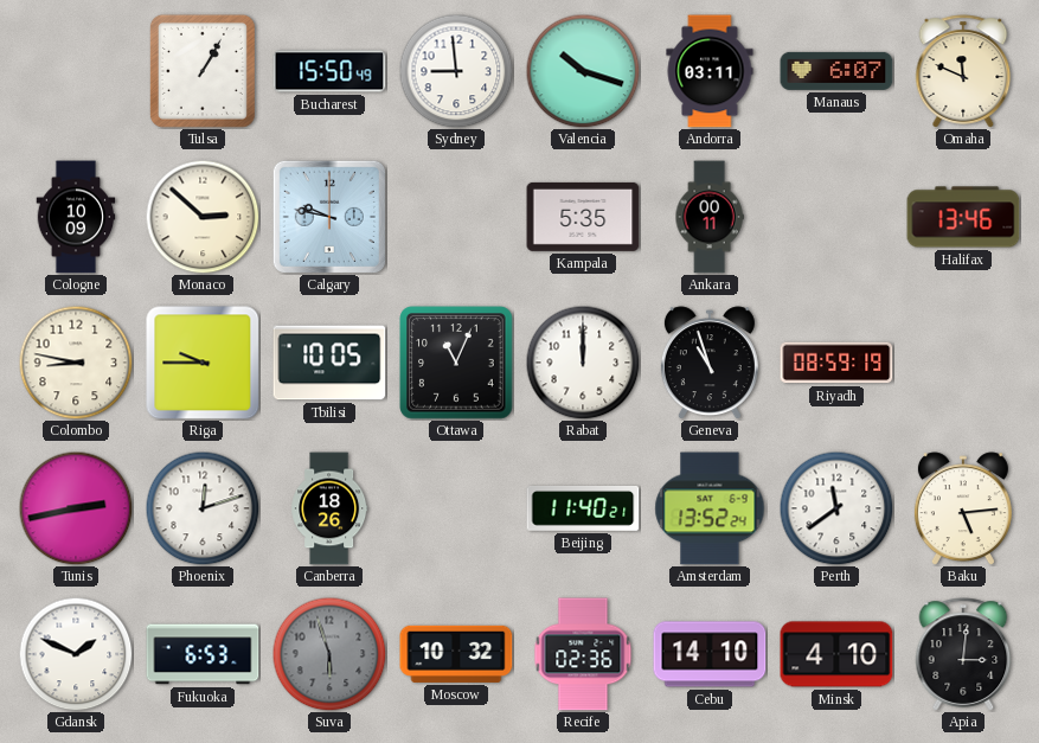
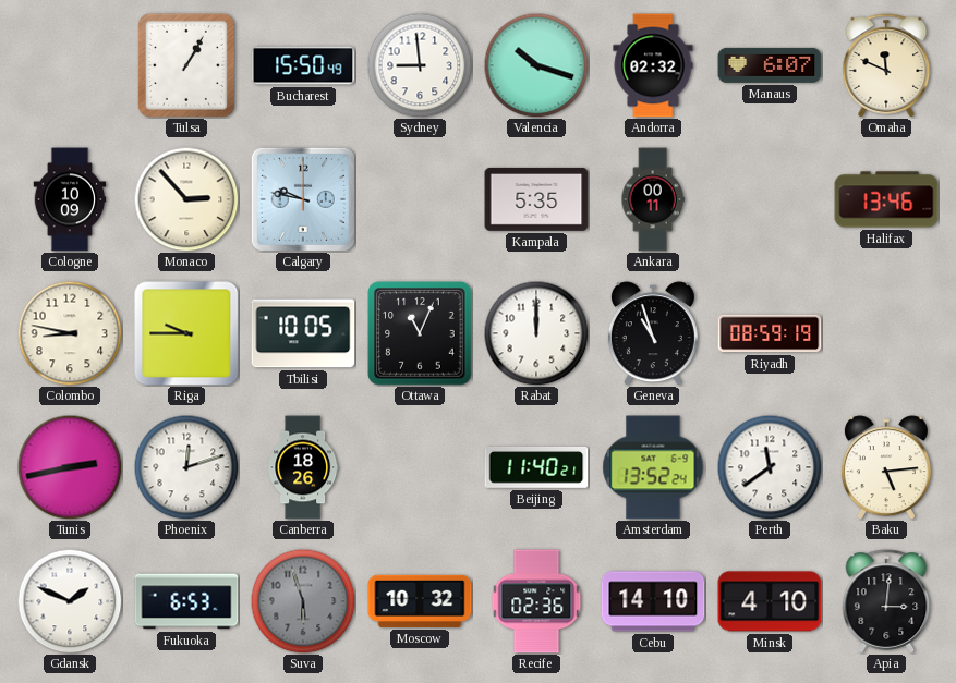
Andorra: 03:11 -> 02:32 (653, 65)
Monaco: 2:52 -> 2:53 (186, 199)
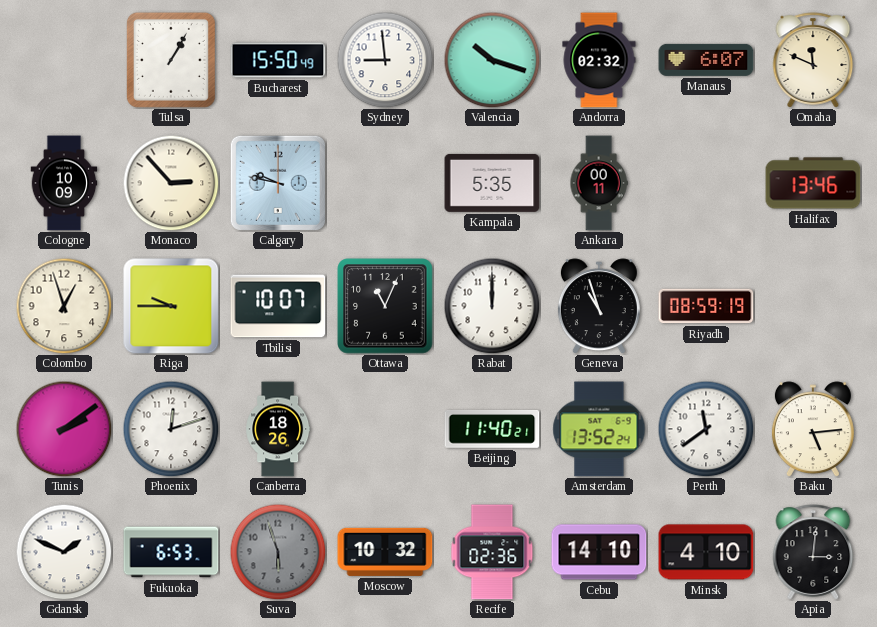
Colombo: 8:47 -> 12:57 (64, 306)
Tbilisi: 10:05 -> 10:07 (278, 306)
Tunis: 2:43 -> 2:09 (64, 429)
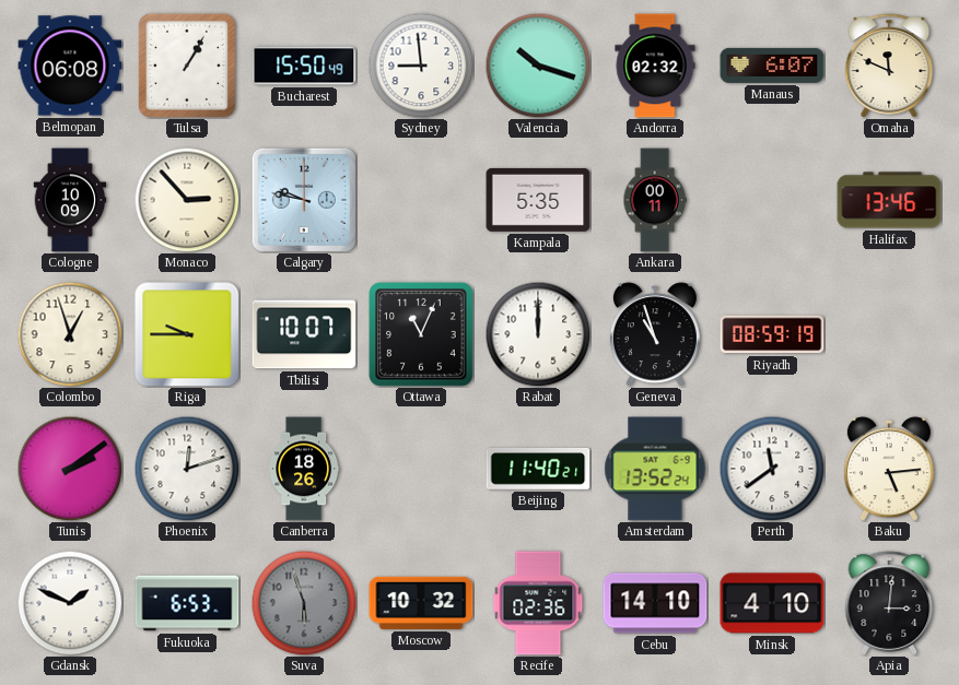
Belmopan: none -> 06:08 (70, 66)
